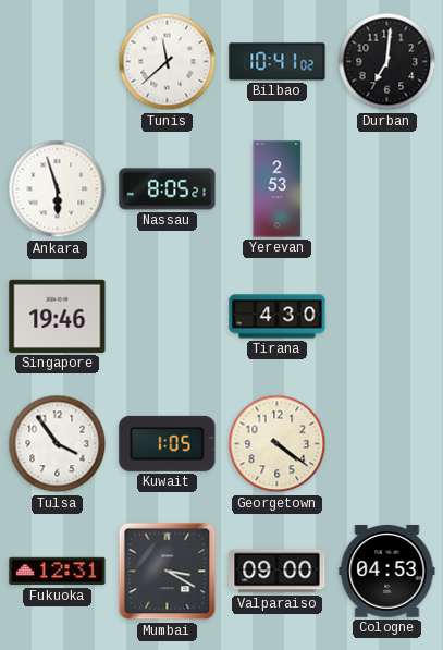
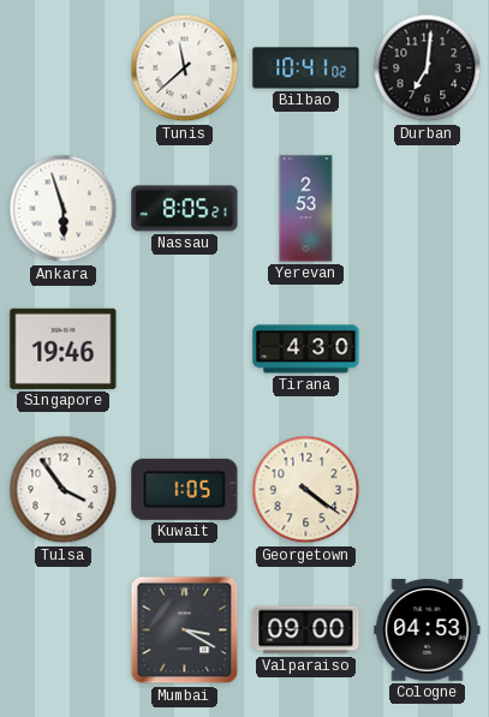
Fukuoka: 12:31 -> none (58, 572)
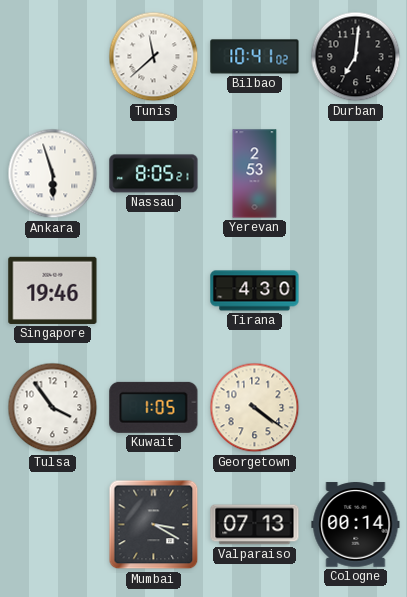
Valparaiso: 09:00 -> 07:13 (255, 525)
Cologne: 04:53 -> 00:14 (356, 525)
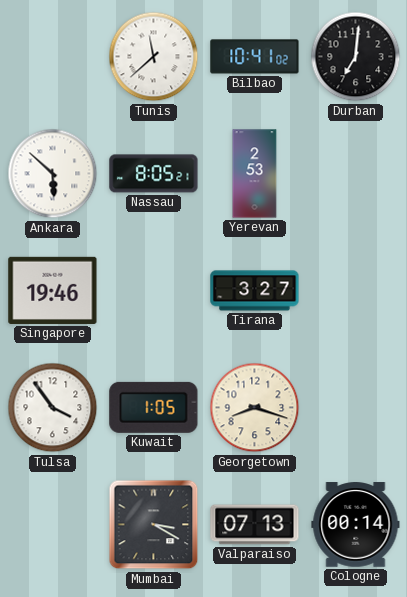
Ankara: 5:57 -> 5:52 (53, 174)
Tirana: 4:30 -> 3:27 (255, 291)
Georgetown: 4:21 -> 8:18 (255, 408)
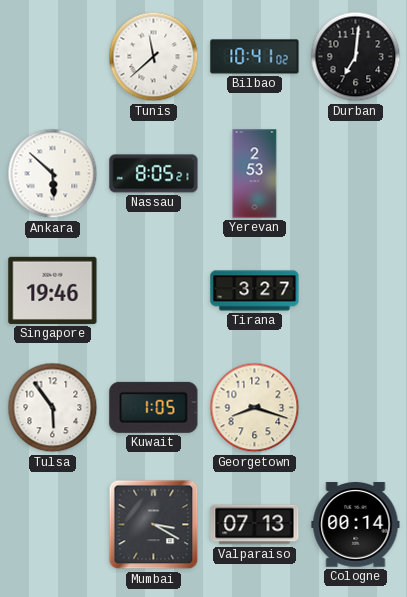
Tulsa: 3:54 -> 5:54 (53, 408)
